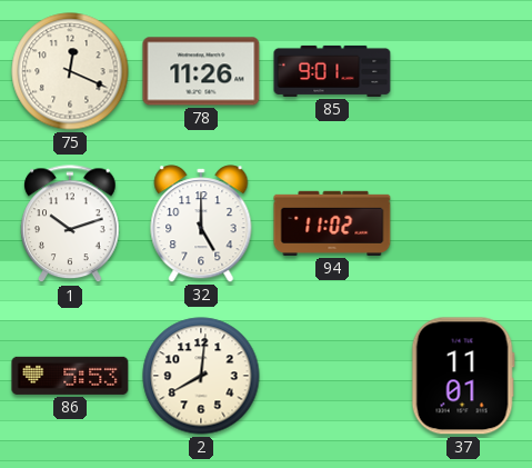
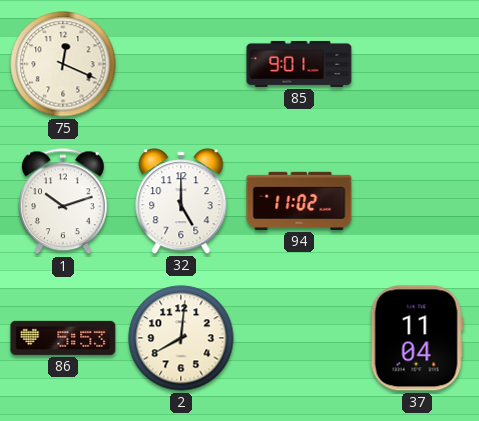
78: 11:26 -> none (201, 71)
37: 11:01 -> 11:04 (417, 338)
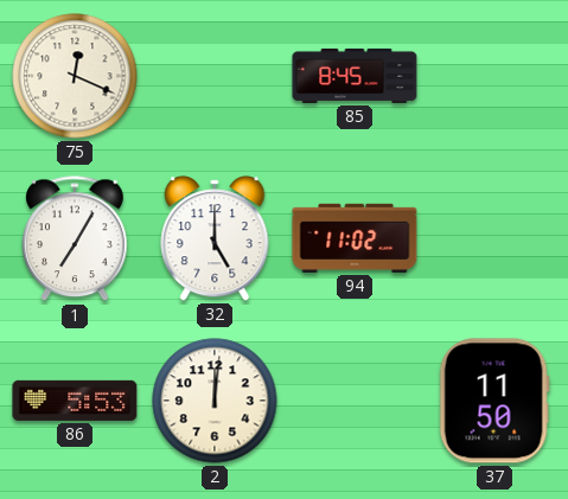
85: 9:01 -> 8:45 (355, 76)
1: 10:12 -> 7:05 (75, 239)
2: 8:01 -> 12:01 (215, 401)
37: 11:04 -> 11:50 (494, 401)
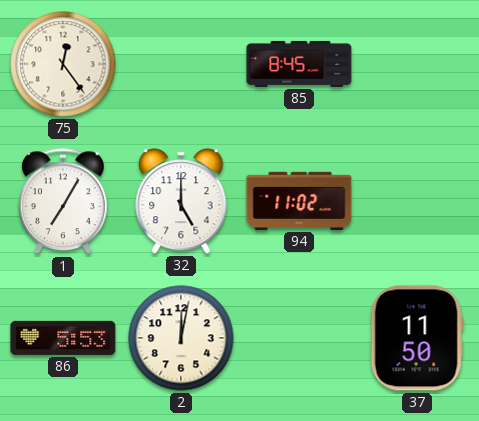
75: 12:19 -> 12:24 (63, 64)
2: 12:01 -> 12:02 (181, 338)
